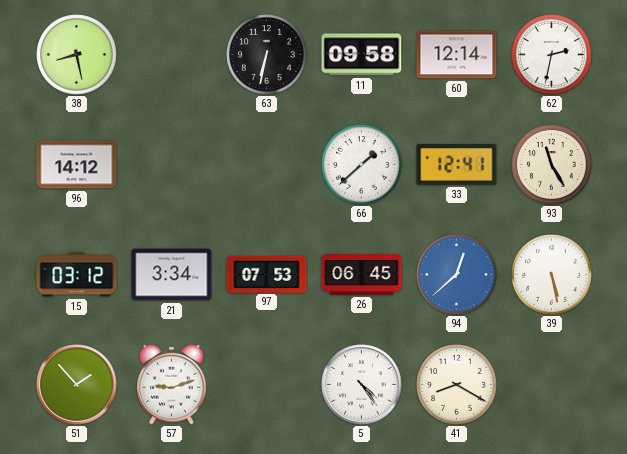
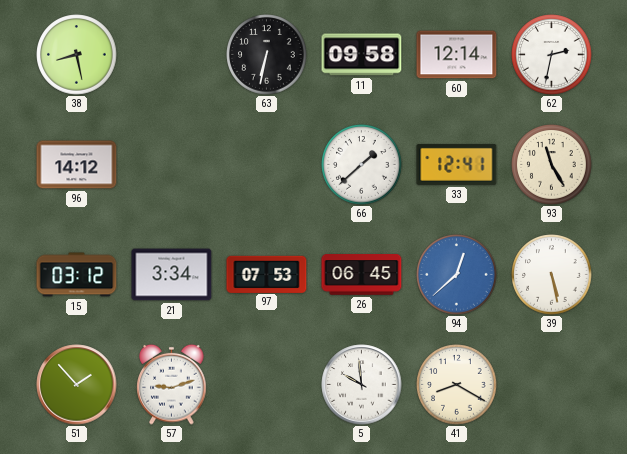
5: 4:24 -> 9:59 (362, 385)
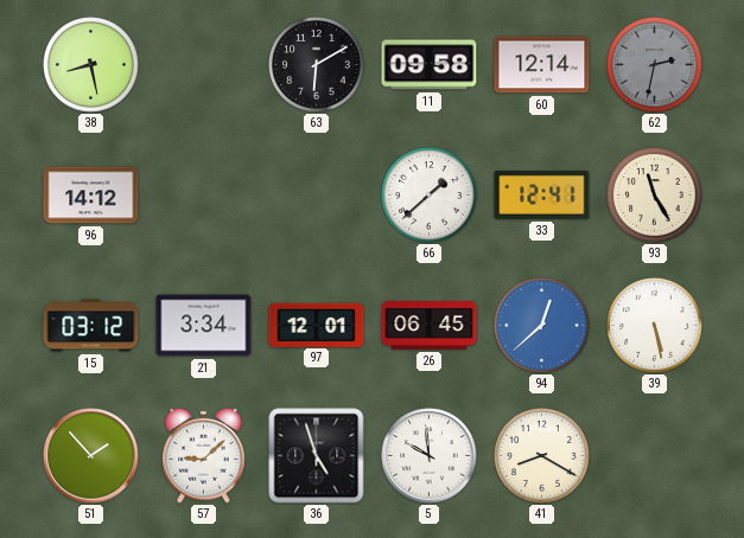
63: 6:32 -> 6:10 (317, 65)
62 dial: white -> grey (655, 65)
97: 07:53 -> 12:01 (317, 325)
57: 9:12 -> 9:08 (204, 455)
36: none -> 4:57 (317, 456)
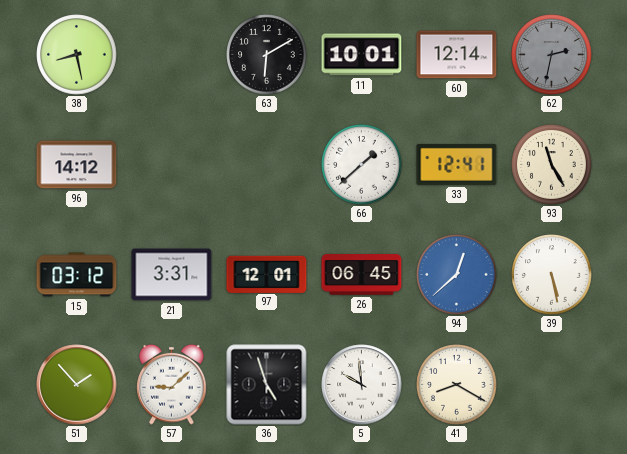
11: 09:58 -> 10:01 (362, 55)
21: 3:34 -> 3:31 (172, 275)
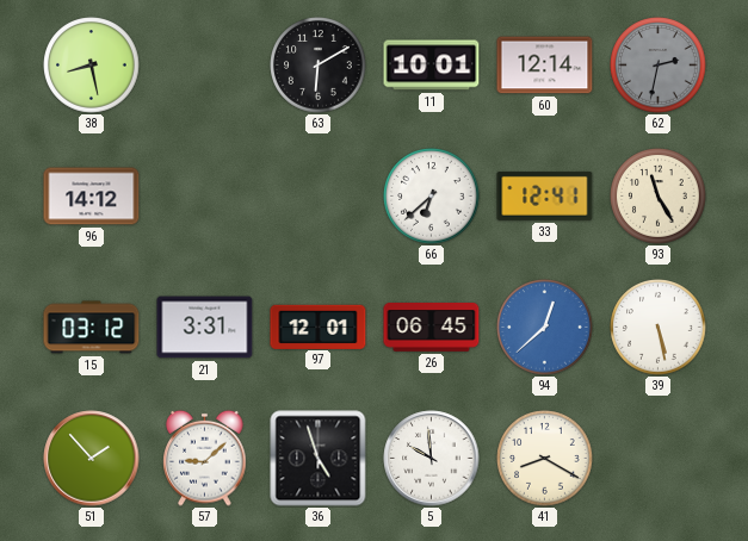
66: 1:38 -> 6:38 (432, 197)
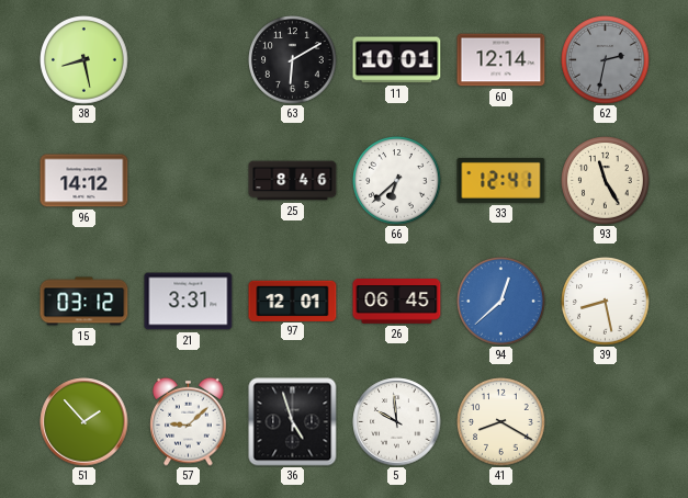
25: none -> 8:46 (293, 181)
39: 5:28 -> 8:28 (606, 302)
